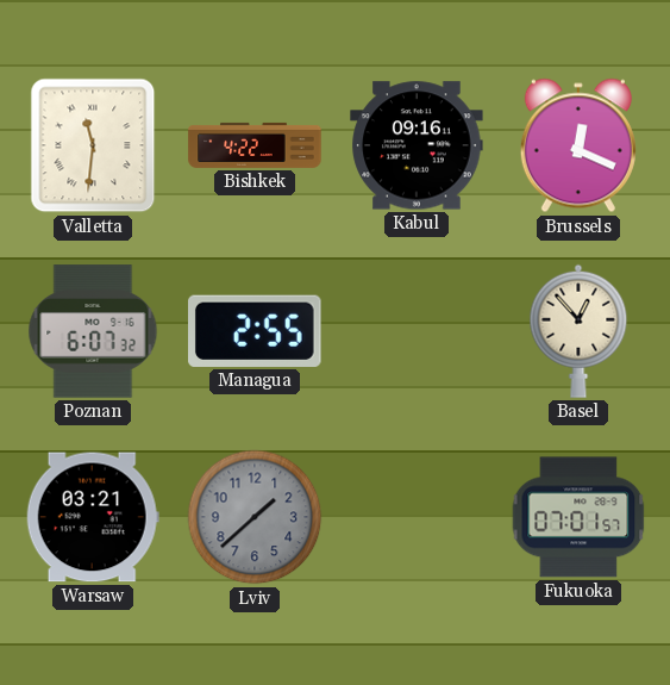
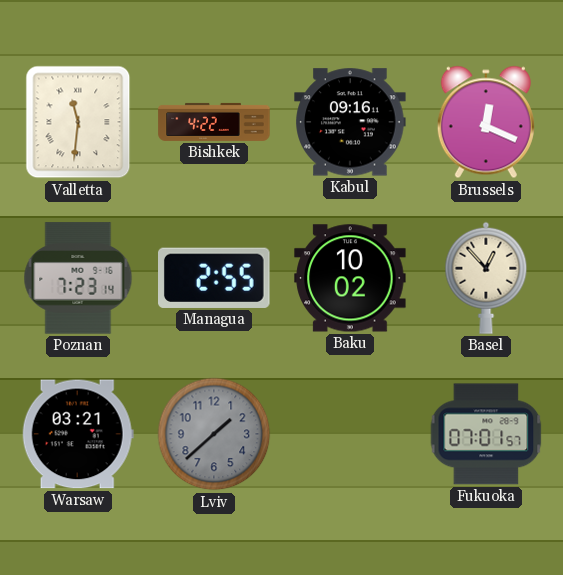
Poznan: 6:07 -> 7:23 (78, 278)
Baku: none -> 10:02 (350, 278)
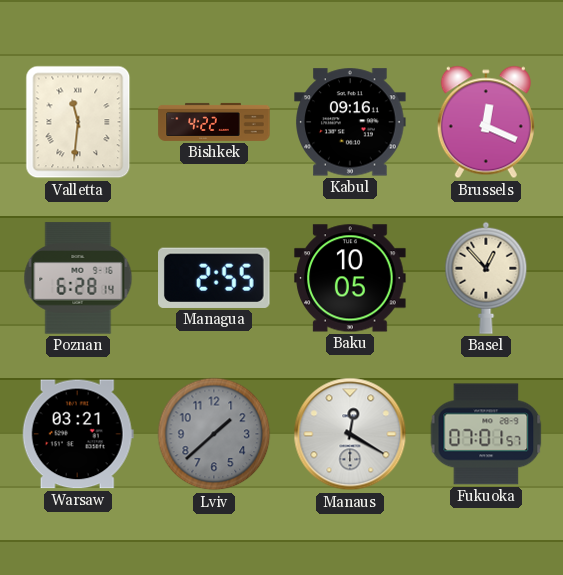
Poznan: 7:23 -> 6:28 (78, 278)
Baku: 10:02 -> 10:05 (350, 278)
Manaus: none -> 12:20 (350, 434)
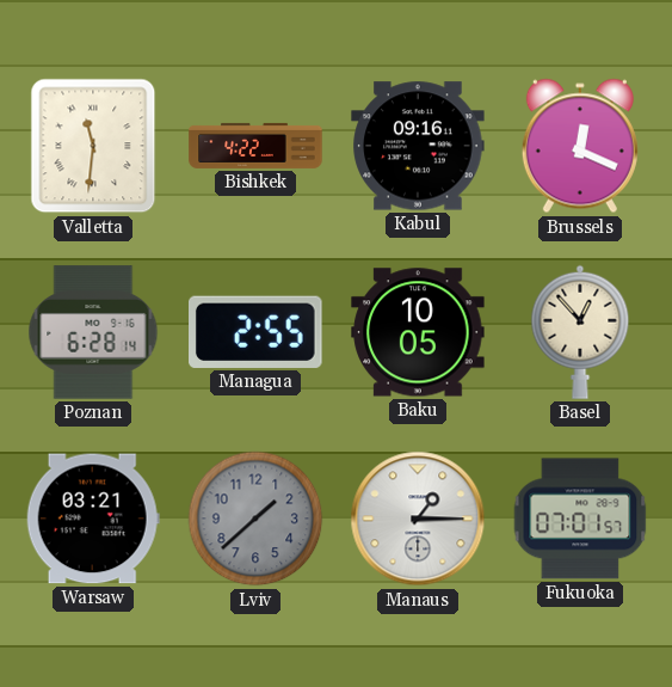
Manaus: 12:20 -> 1:15 (418, 519)
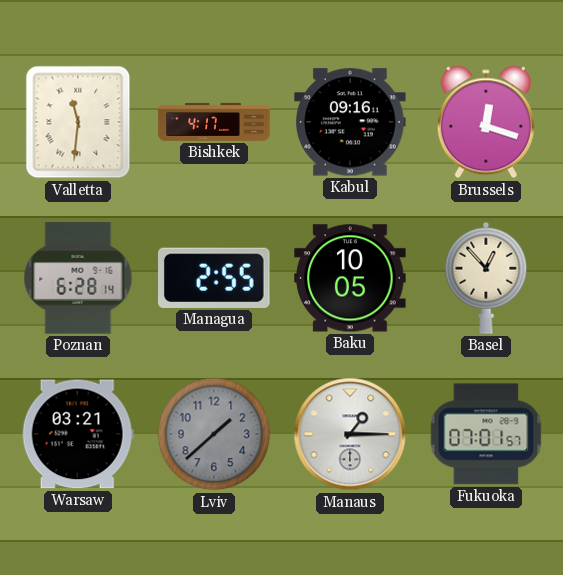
Bishkek: 4:22 -> 4:17 (214, 122)
Brussels: 12:19 -> 12:18 (486, 122)
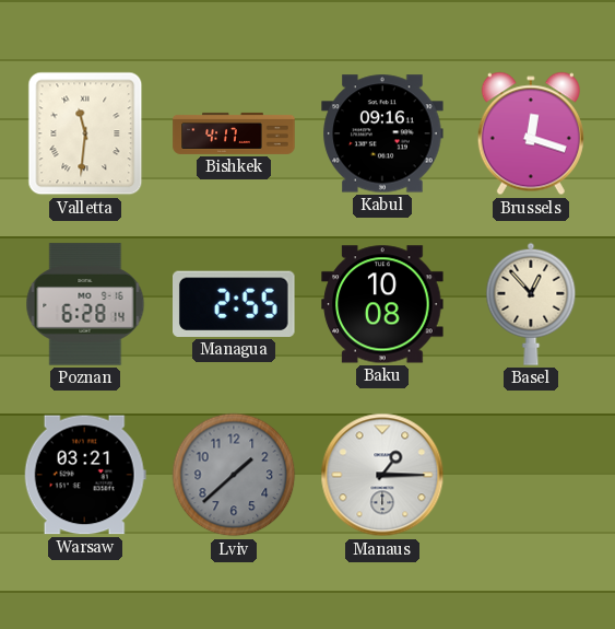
Baku: 10:05 -> 10:08 (382, 304)
Fukuoka: 07:01 -> none (486, 434)
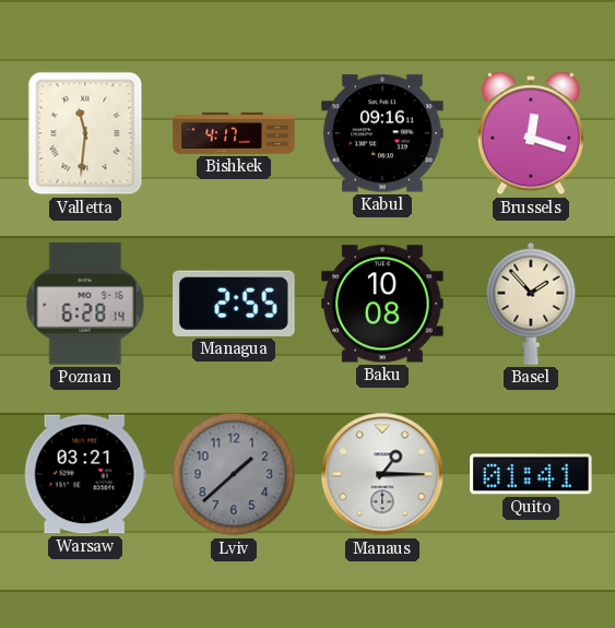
Basel: 12:53 -> 1:53 (531, 304)
Quito: none -> 01:41 (531, 474)
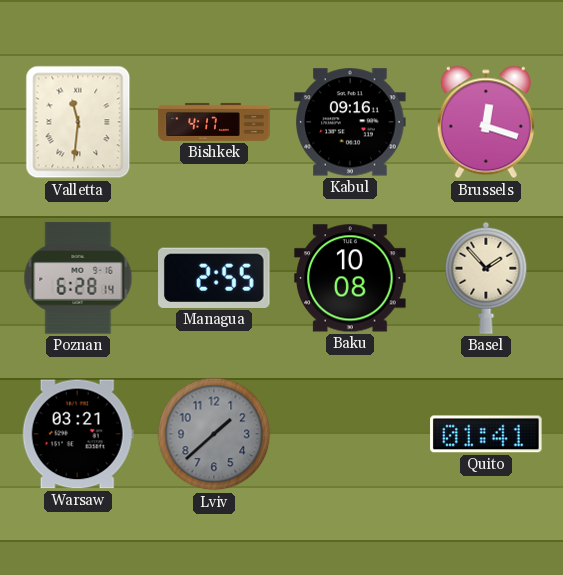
Manaus: 1:15 -> none (382, 474)
